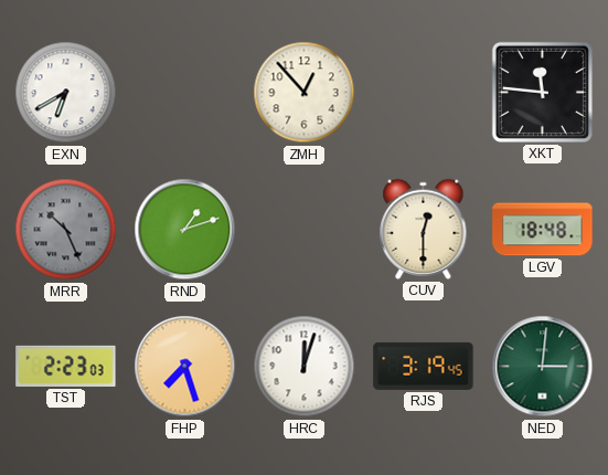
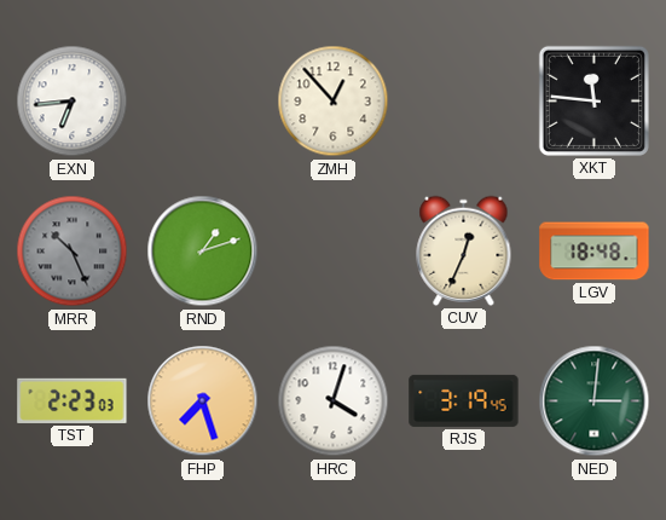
EXN: 6:40 -> 6:44 (73, 102)
CUV: 12:30 -> 12:34 (464, 250)
HRC: 12:03 -> 4:03 (334, 401)
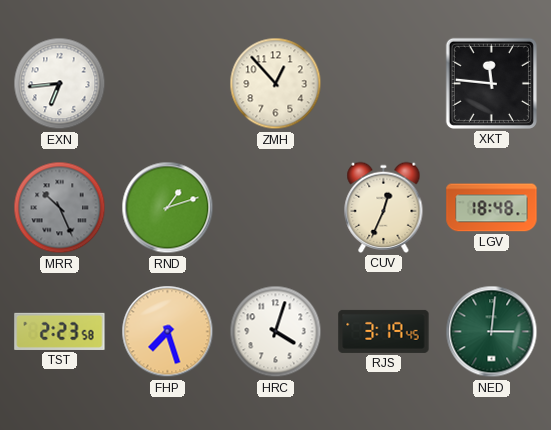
TST: 2:23:03 -> 2:23:58 (60, 331)
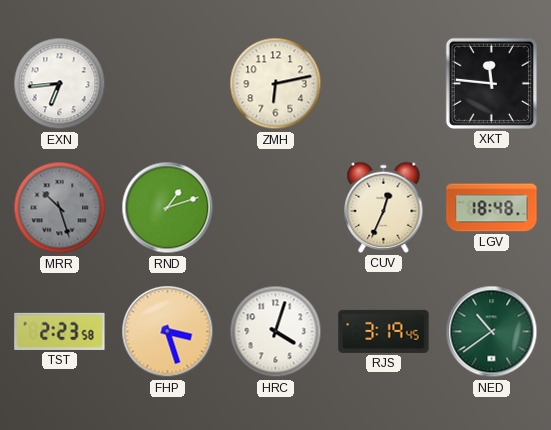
ZMH: 12:53 -> 6:13 (276, 84)
MRR: 10:26 -> 10:27 (60, 208)
FHP: 7:27 -> 3:27 (168, 332)
NED: 3:01 -> 10:39 (492, 332)
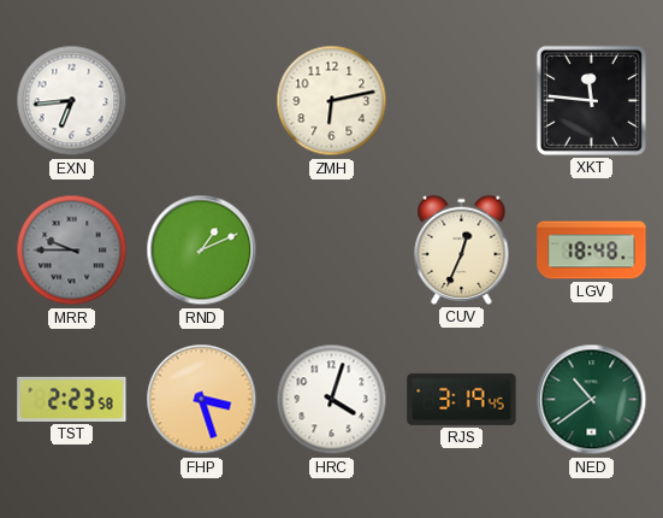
MRR: 10:27 -> 9:45 (72, 251)
RND: 1:12 -> 1:11 (202, 251)
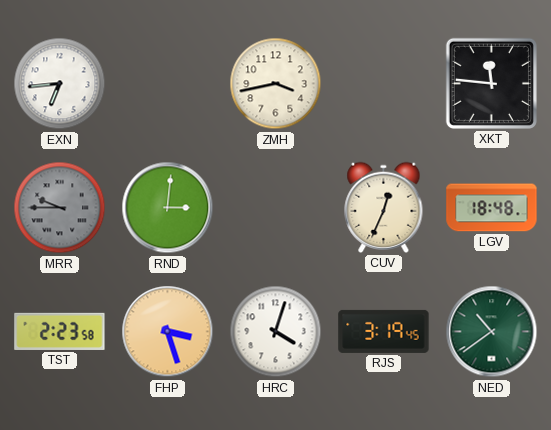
ZMH: 6:13 -> 3:43 (276, 84)
RND: 1:11 -> 3:01 (168, 208)
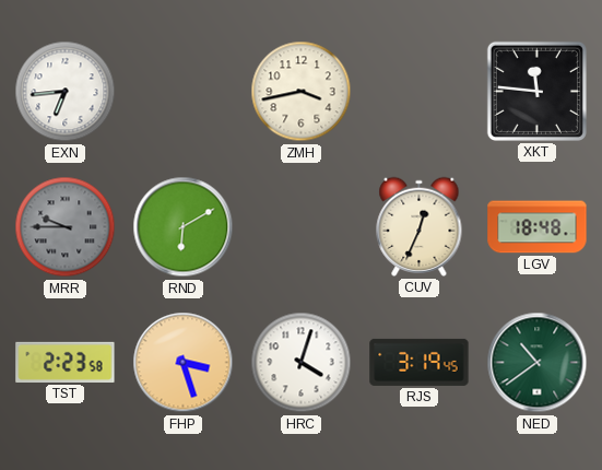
RND: 3:01 -> 6:10 (184, 227)
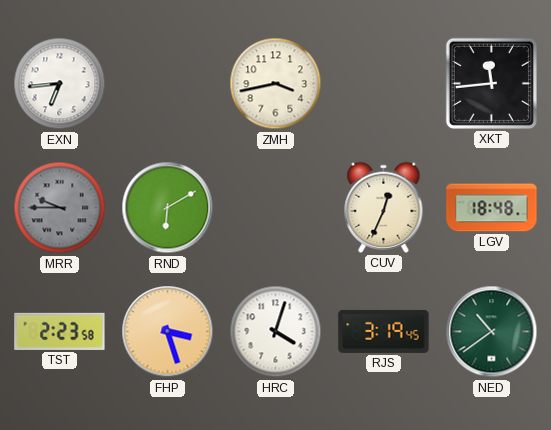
XKT: 11:46 -> 11:44 (491, 83)
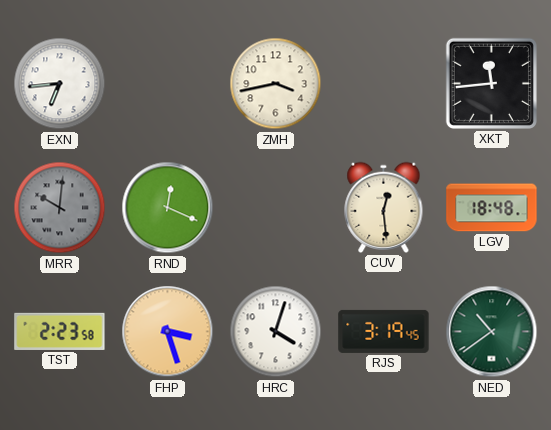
MRR: 9:45 -> 10:01 (60, 208)
RND: 6:10 -> 12:19 (168, 208)
CUV: 12:34 -> 12:29 (384, 207)
